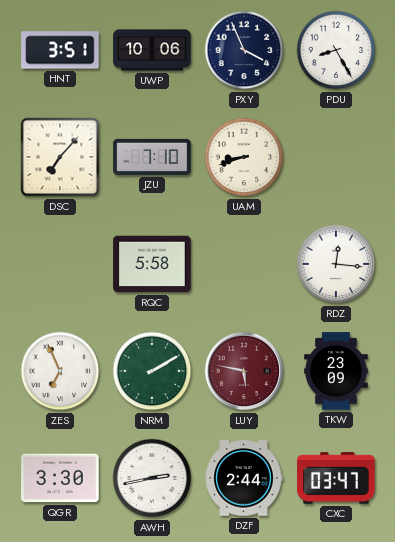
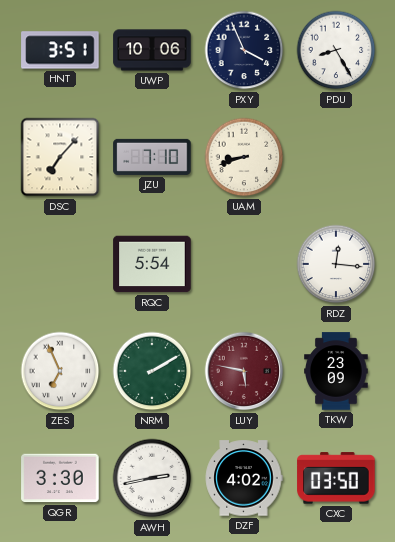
RQC: 5:58 -> 5:54 (152, 264)
DZF: 2:44 -> 4:02 (244, 478)
CXC: 03:47 -> 03:50 (336, 478)
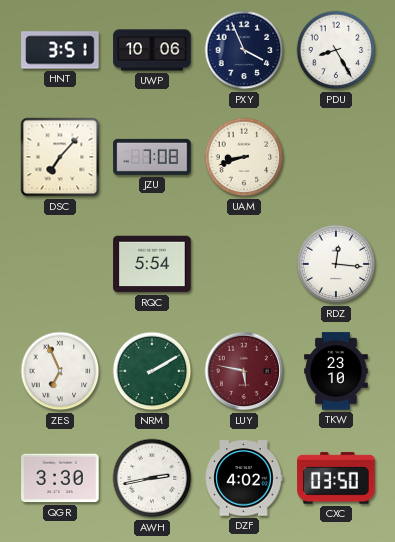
JZU: 7:10 -> 7:08 (152, 157)
TKW: 23:09 -> 23:10 (337, 371)
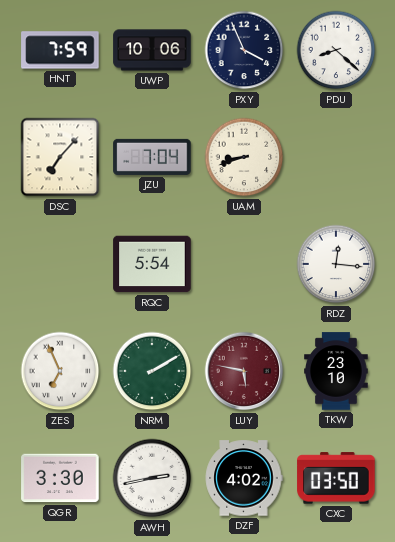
HNT: 3:51 -> 7:59 (60, 50)
PDU: 8:25 -> 8:22 (336, 50)
JZU: 7:08 -> 7:04 (152, 157)
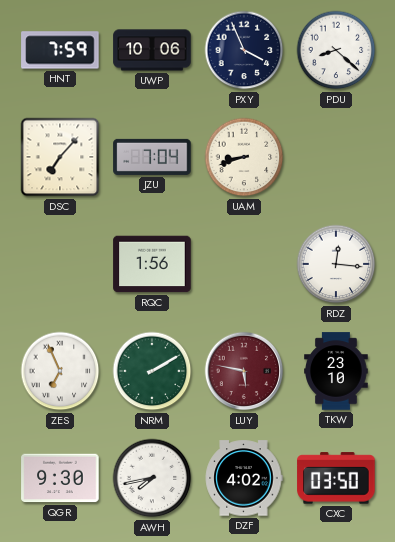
RQC: 5:54 -> 1:56 (152, 264)
QGR: 3:30 -> 9:30 (60, 478)
AWH: 2:43 -> 7:43 (152, 478)
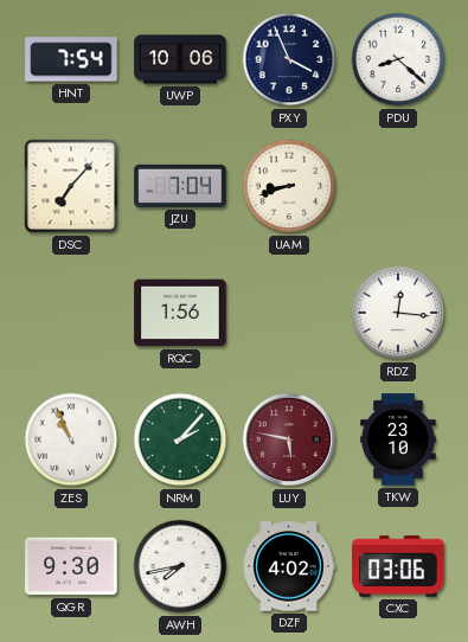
HNT: 7:59 -> 7:54 (71, 59)
ZES: 6:56 -> 10:56 (71, 439)
NRM: 2:10 -> 2:07 (180, 439)
CXC: 03:50 -> 03:06 (398, 566)
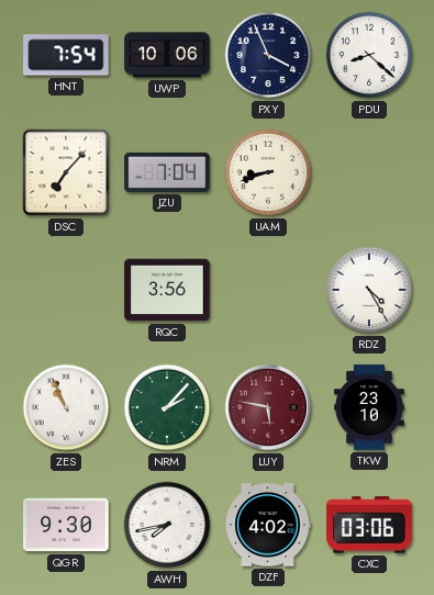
RQC: 1:56 -> 3:56 (167, 290)
RDZ: 12:16 -> 4:25 (369, 290)
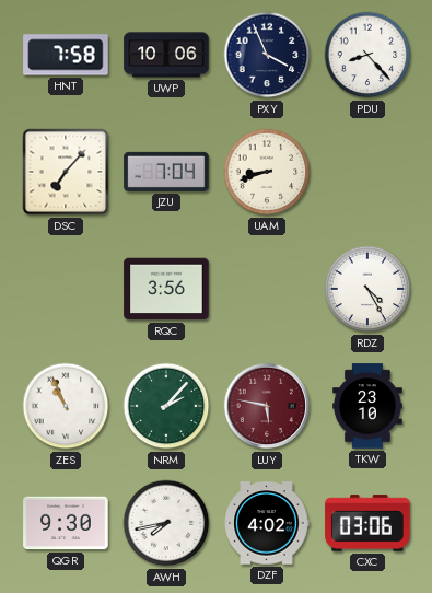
HNT: 7:54 -> 7:58 (66, 55)
PDU: 8:22 -> 8:23 (367, 55)
